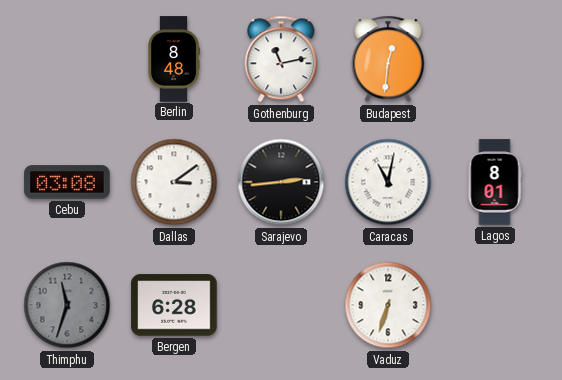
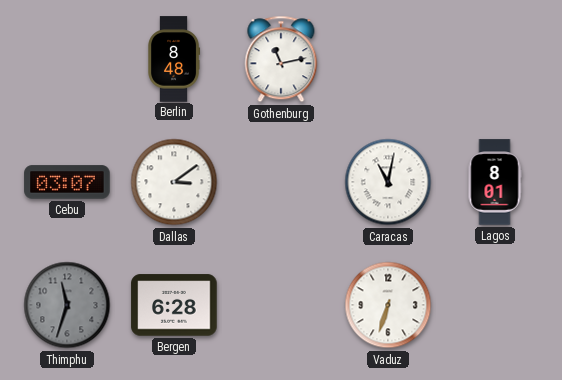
Budapest: 12:31 -> none (388, 59)
Cebu: 03:08 -> 03:07 (67, 182)
Sarajevo: 2:44 -> none (281, 182)
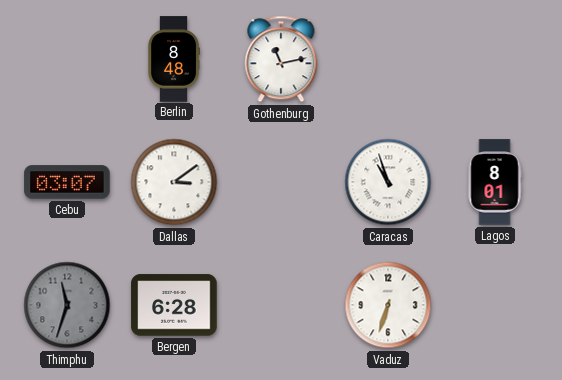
Caracas: 11:02 -> 10:57 (388, 182)
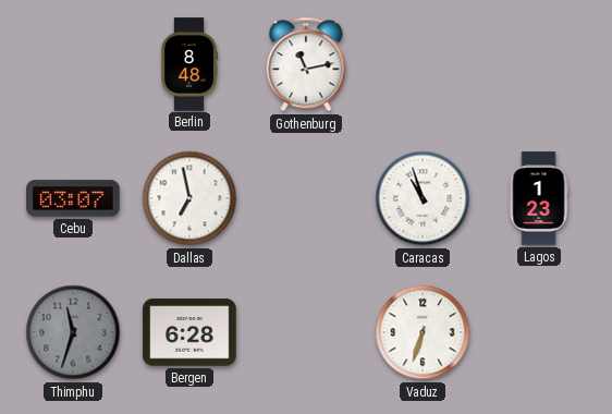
Dallas: 3:09 -> 6:58 (189, 198)
Lagos: 8:01 -> 1:23 (539, 198)
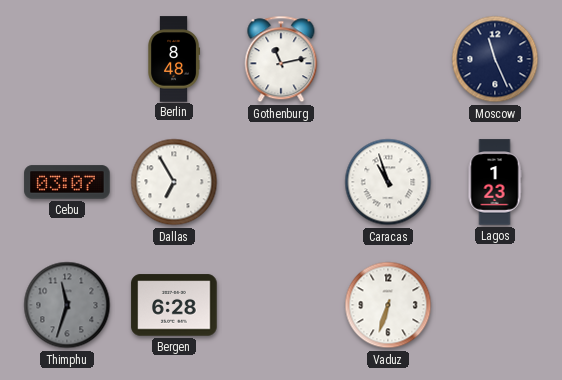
Moscow: none -> 11:26 (495, 59)
Dallas: 6:58 -> 6:55 (174, 182)
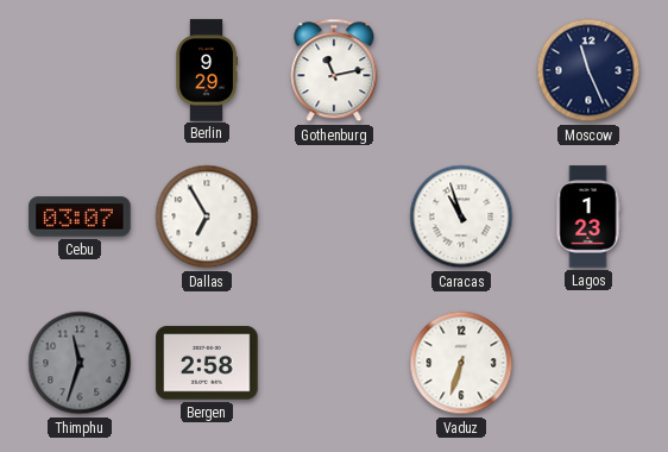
Berlin: 8:48 -> 9:29 (208, 70)
Bergen: 6:28 -> 2:58 (207, 363)
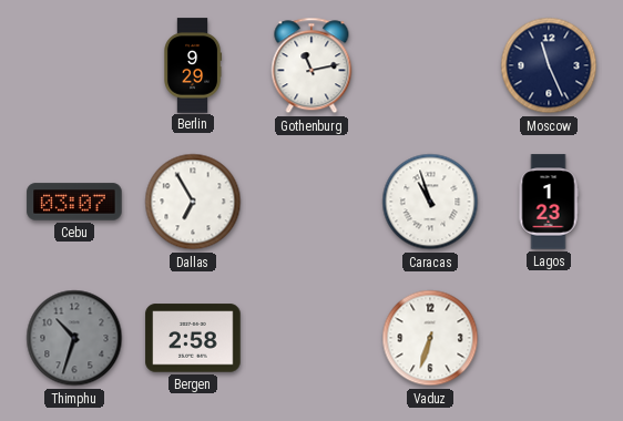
Thimphu: 11:33 -> 10:33 (74, 338)
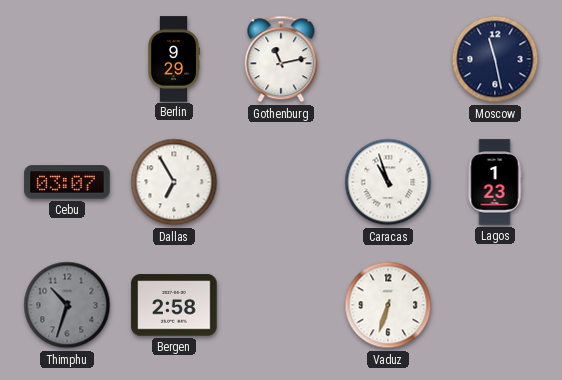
Moscow: 11:26 -> 11:28 (495, 59)
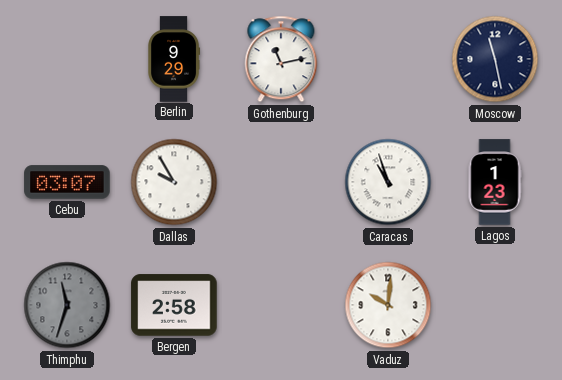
Dallas: 6:55 -> 9:55 (174, 182)
Thimphu: 10:33 -> 11:33 (67, 305)
Vaduz: 6:33 -> 10:01 (388, 305)
